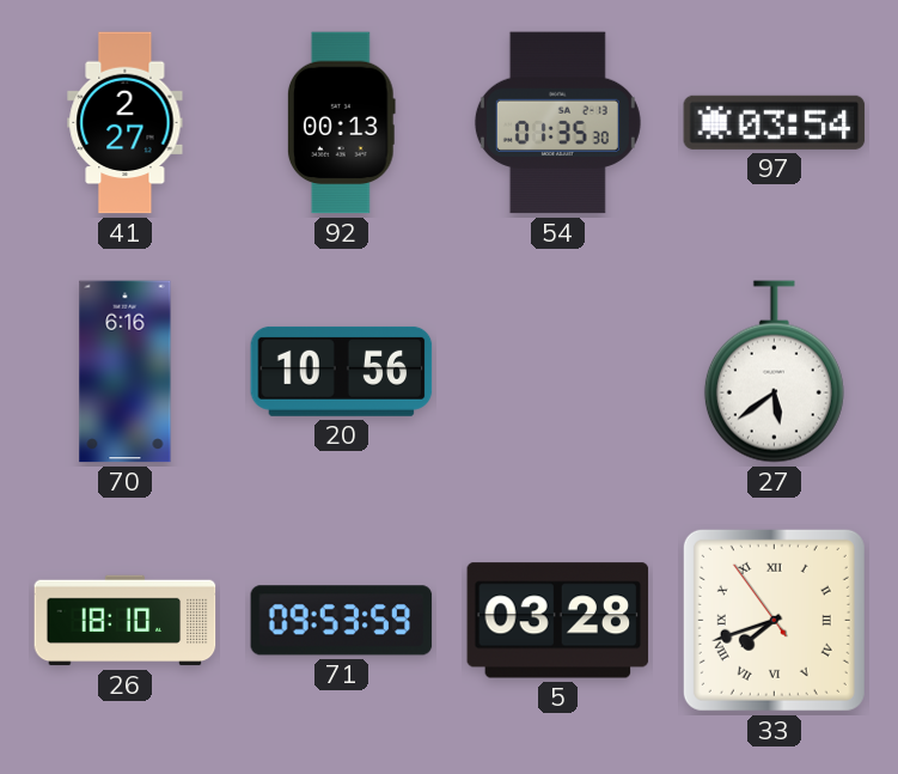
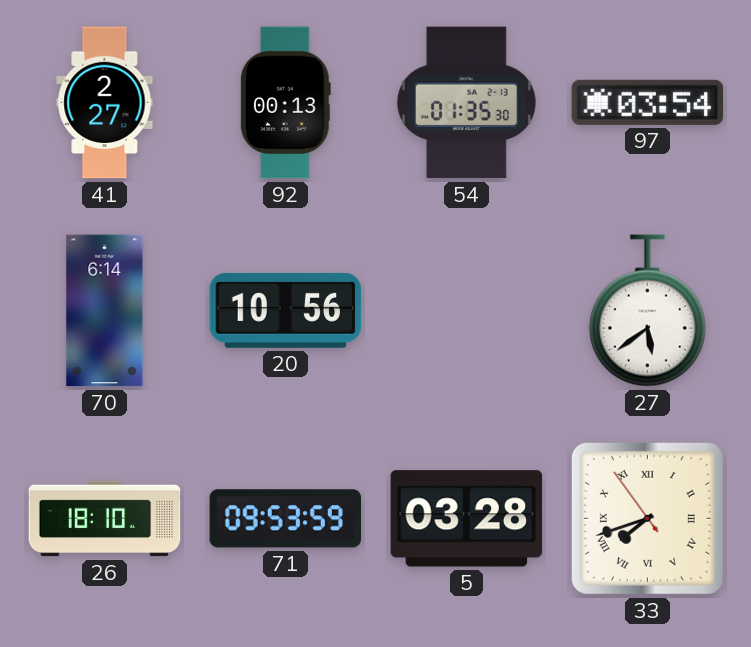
70: 6:16 -> 6:14 (105, 311)
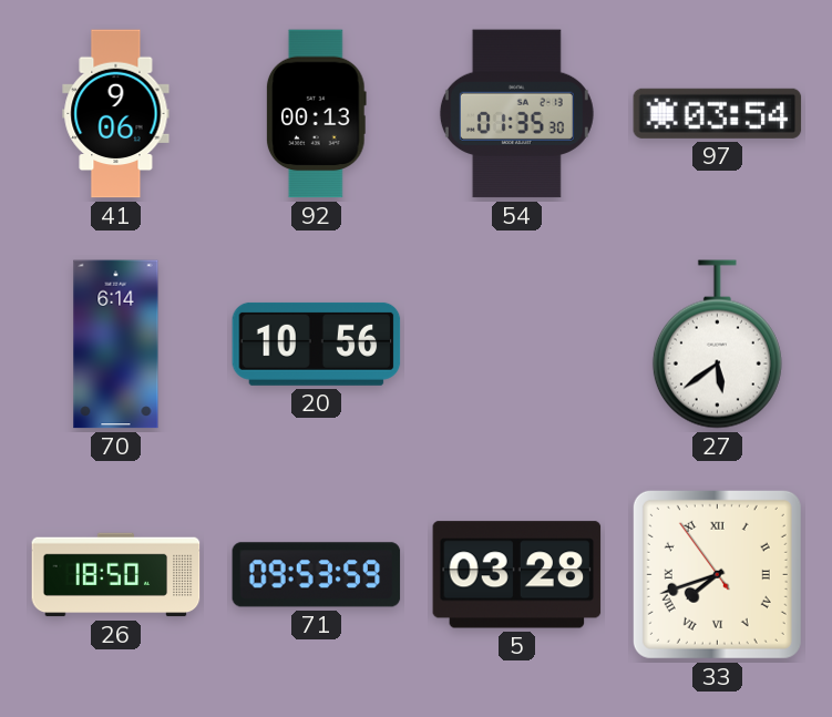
41: 2:27 -> 9:06 (116, 114)
26: 18:10 -> 18:50 (116, 575)
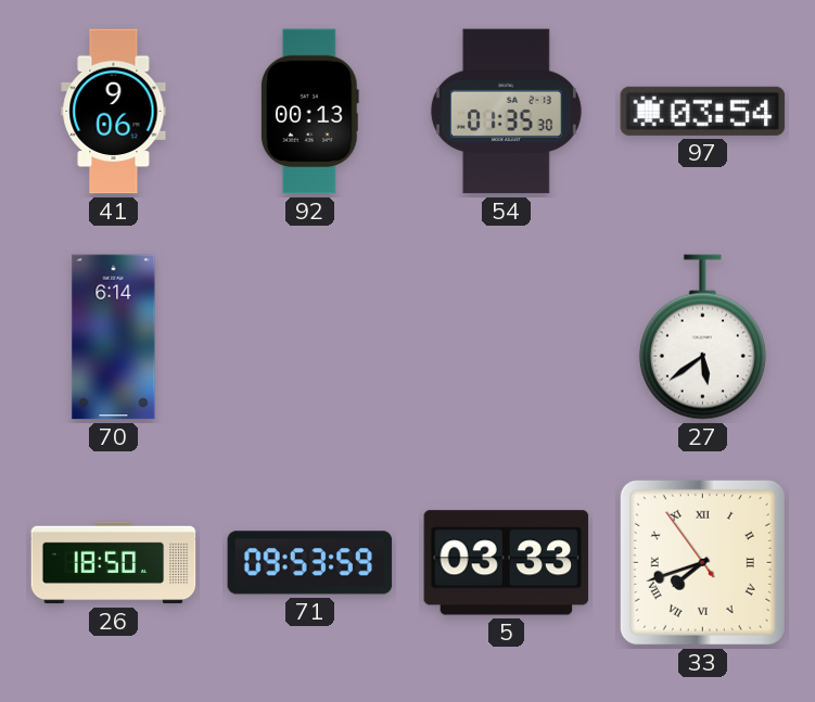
20: 10:56 -> none (317, 344)
5: 03:28 -> 03:33 (507, 563)
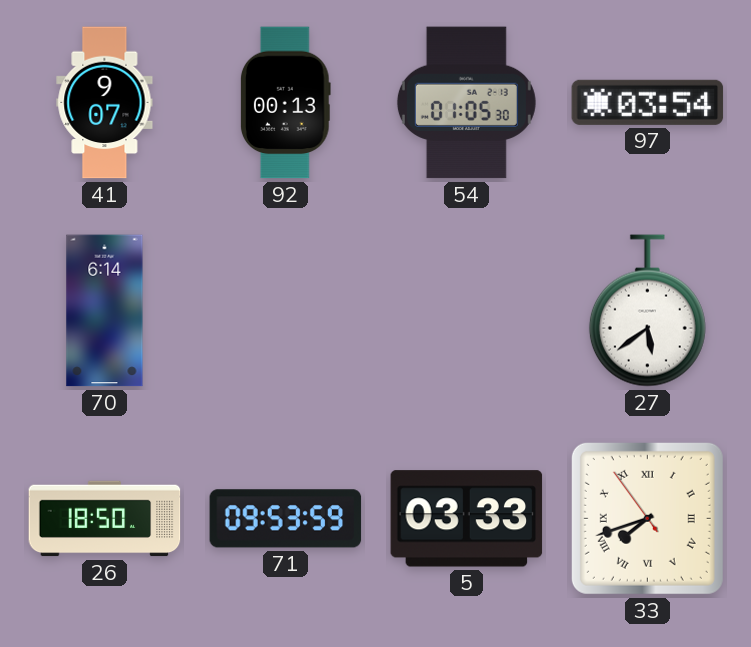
41: 9:06 -> 9:07 (105, 103)
54: 01:35 -> 01:05 (466, 103)
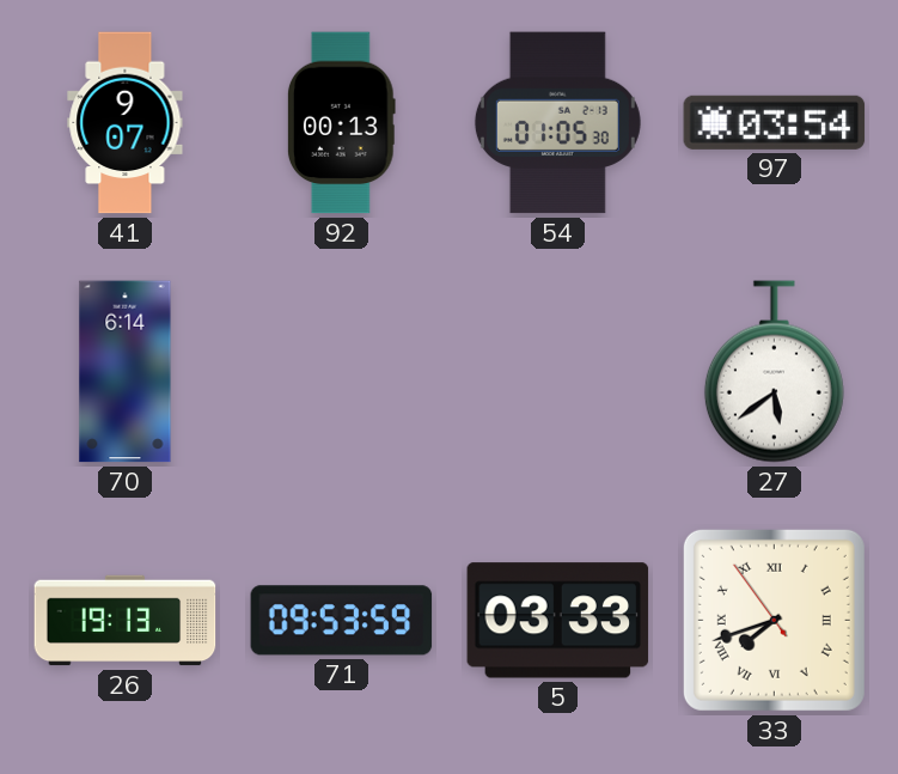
26: 18:50 -> 19:13 (126, 621)
